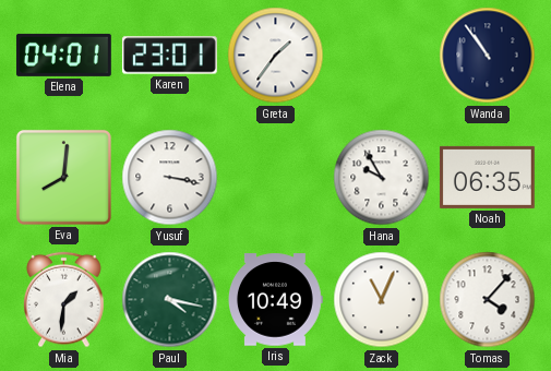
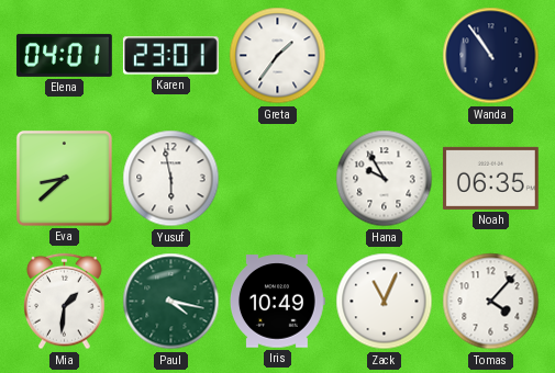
Eva: 8:01 -> 8:38 (64, 178)
Yusuf: 3:17 -> 5:58 (171, 179)
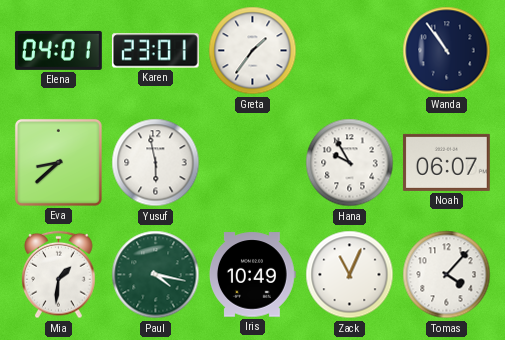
Noah: 06:35 -> 06:07 (446, 162)
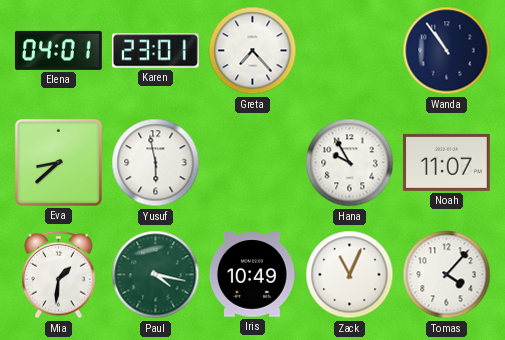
Greta: 1:36 -> 7:23 (253, 51)
Noah: 06:07 -> 11:07 (446, 162)
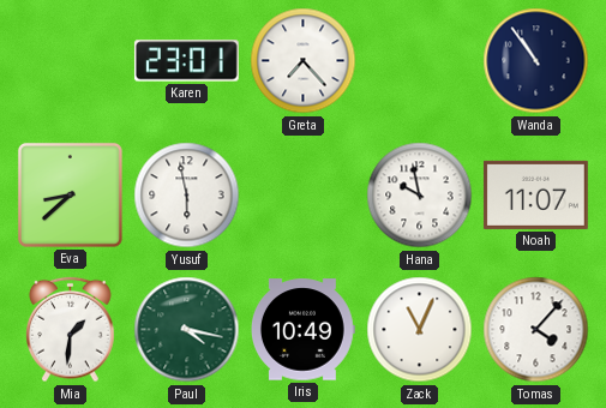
Elena: 04:01 -> none (58, 50)
Hana: 9:55 -> 9:58 (420, 196)
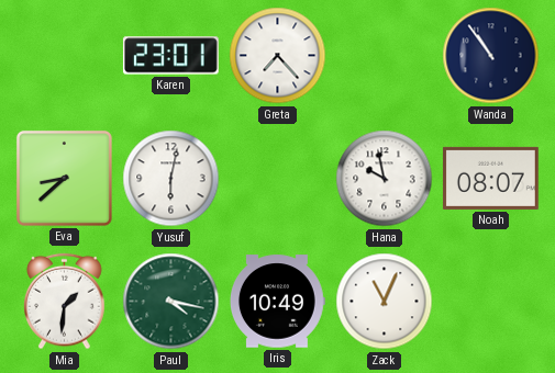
Yusuf: 5:58 -> 6:02 (171, 179)
Noah: 11:07 -> 08:07 (490, 178)
Tomas: 4:07 -> none (536, 330)
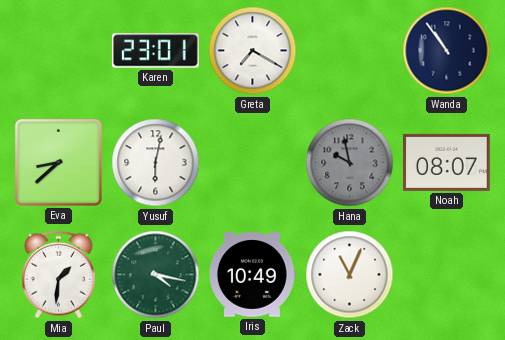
Greta: 7:23 -> 7:20 (253, 51)
Hana dial: white -> grey (350, 163)
